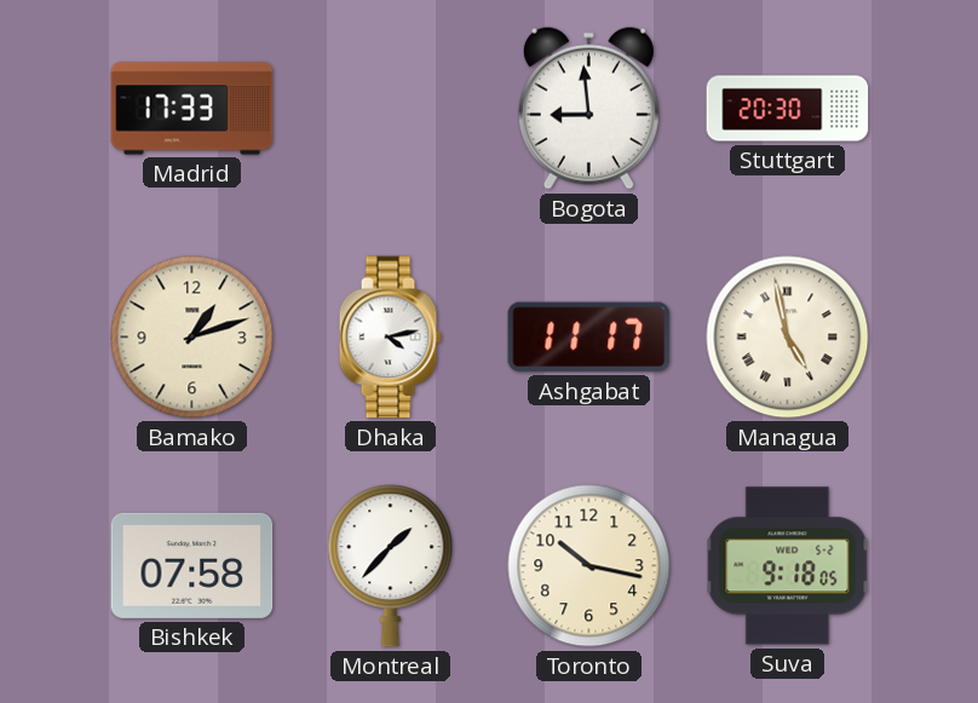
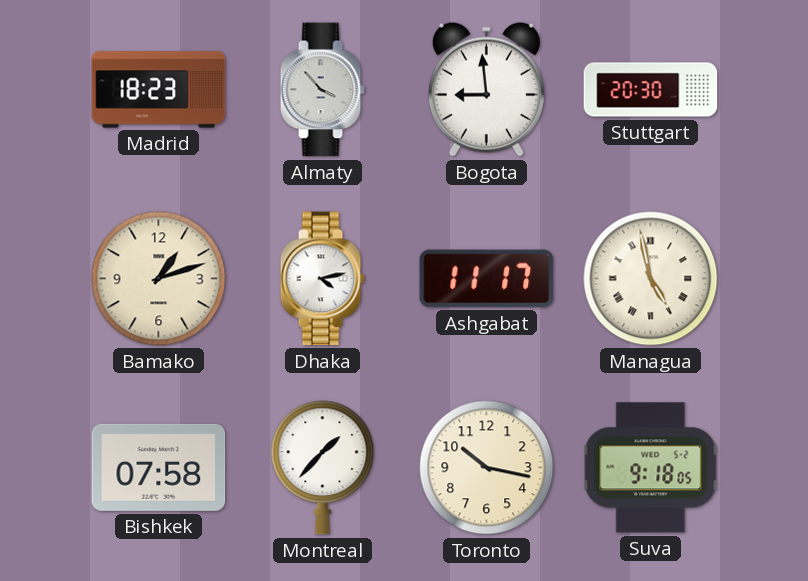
Madrid: 17:33 -> 18:23 (159, 90)
Almaty: none -> 3:53 (322, 90)
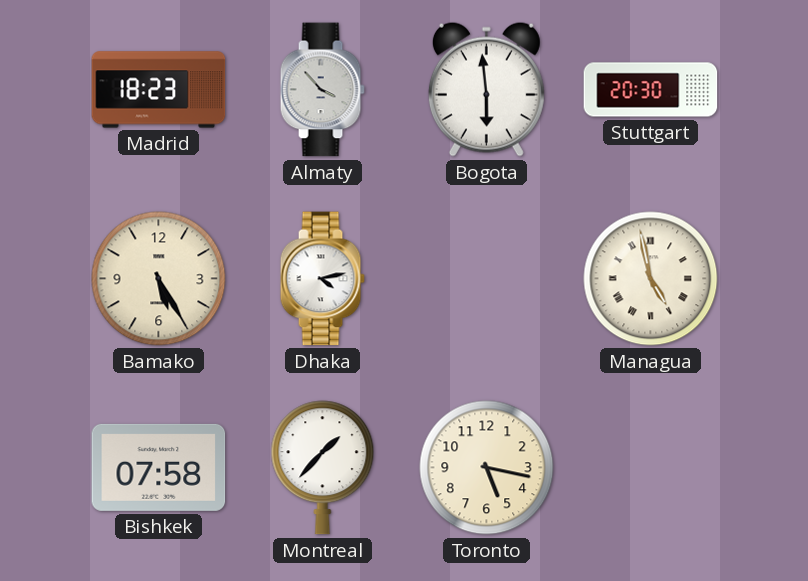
Bogota: 8:59 -> 5:59 (486, 89)
Bamako: 1:12 -> 5:25 (159, 279)
Ashgabat: 11:17 -> none (487, 279)
Toronto: 10:17 -> 5:17 (487, 468)
Suva: 9:18 -> none (651, 468)
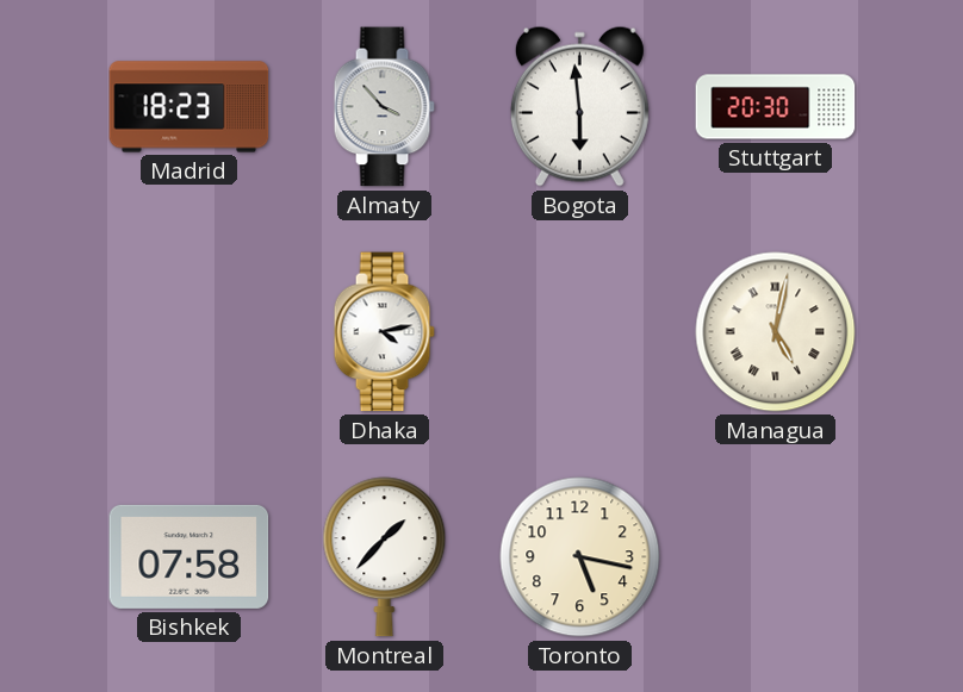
Bamako: 5:25 -> none (159, 279)
Managua: 4:58 -> 5:02 (776, 332)
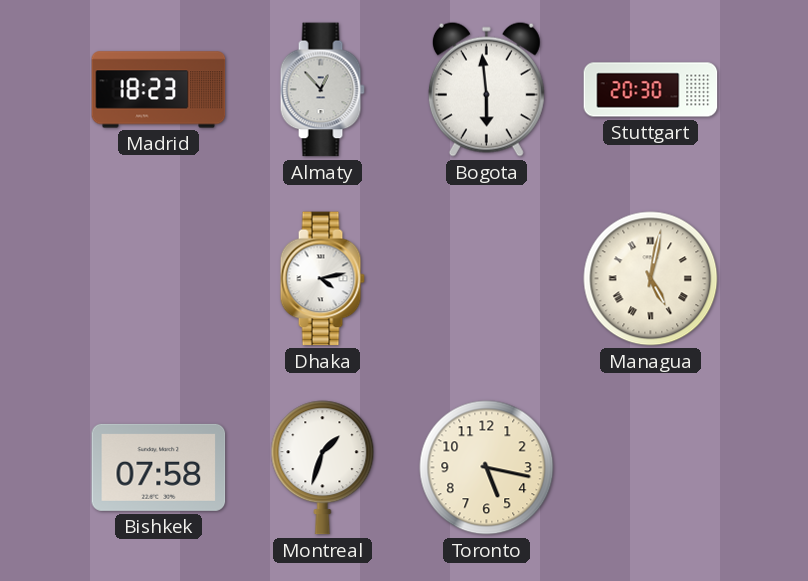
Almaty: 3:53 -> 12:53 (322, 90)
Montreal: 1:37 -> 1:33 (323, 468)
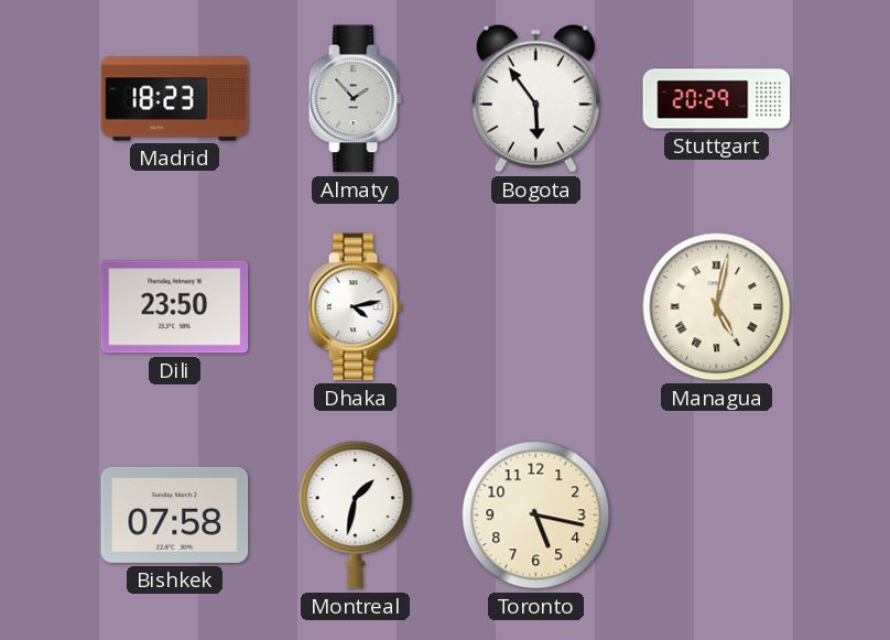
Almaty: 12:53 -> 1:53 (355, 99)
Bogota: 5:59 -> 5:54 (535, 98)
Stuttgart: 20:30 -> 20:29 (717, 99)
Dili: none -> 23:50 (175, 307)
Montreal: 1:33 -> 1:32 (356, 516)
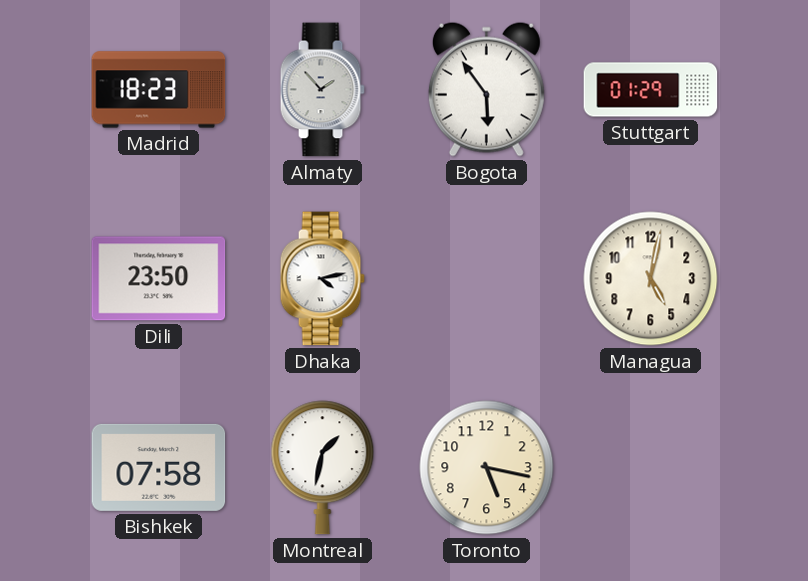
Stuttgart: 20:29 -> 01:29 (651, 90)
Managua numerals: Roman -> Arabic (651, 279)
